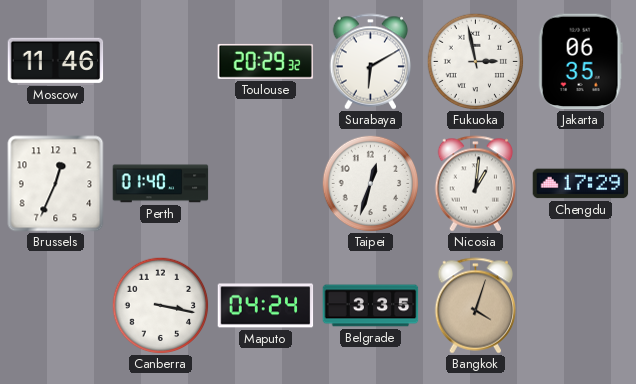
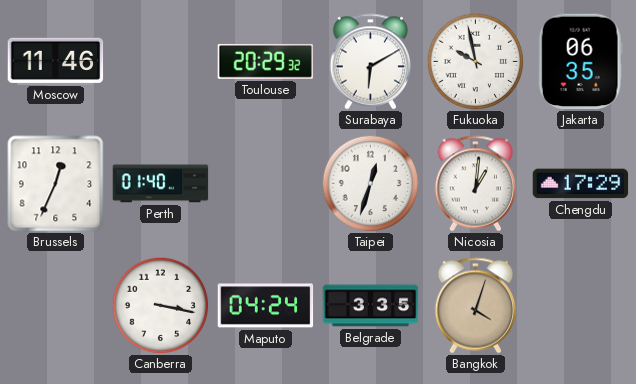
Fukuoka: 2:58 -> 9:58 (475, 61)
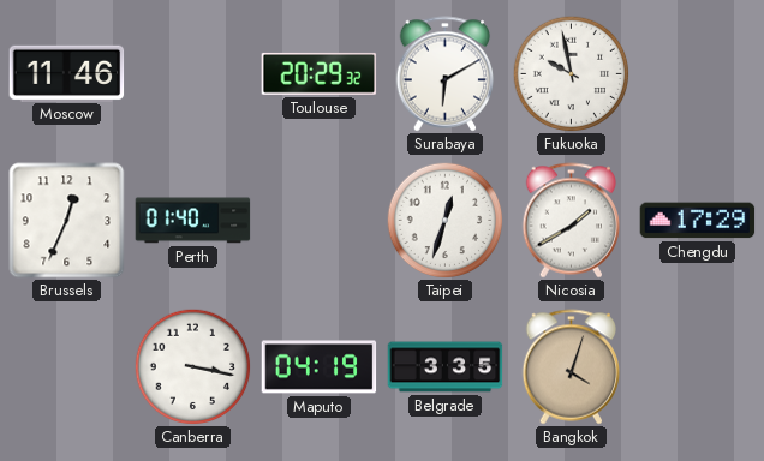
Jakarta: 06:35 -> none (580, 62)
Nicosia: 1:01 -> 1:40 (572, 221)
Maputo: 04:24 -> 04:19 (320, 367)
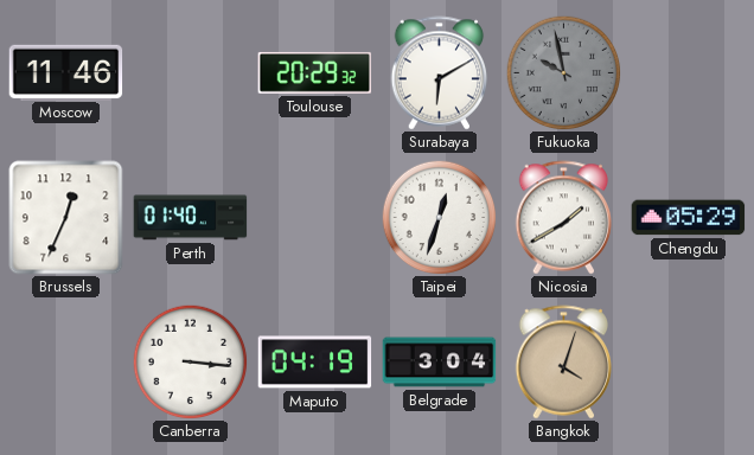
Fukuoka dial: white -> grey (563, 72)
Chengdu: 17:29 -> 05:29 (689, 218)
Canberra: 3:17 -> 3:16 (190, 361)
Belgrade: 3:35 -> 3:04 (440, 363)
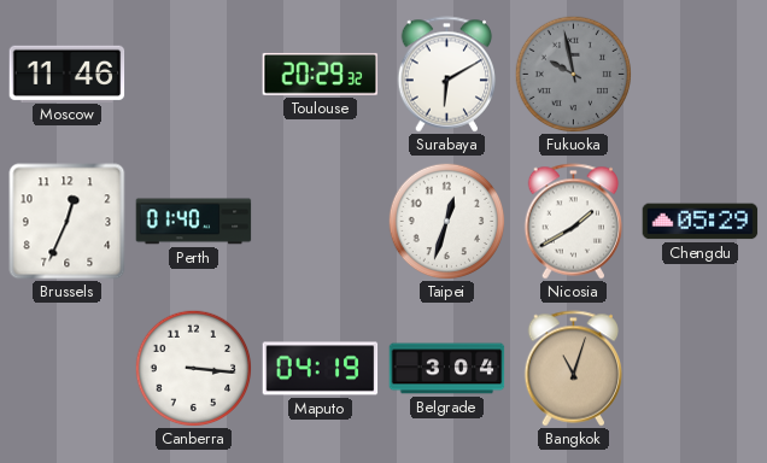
Bangkok: 4:03 -> 11:03 (574, 369)
